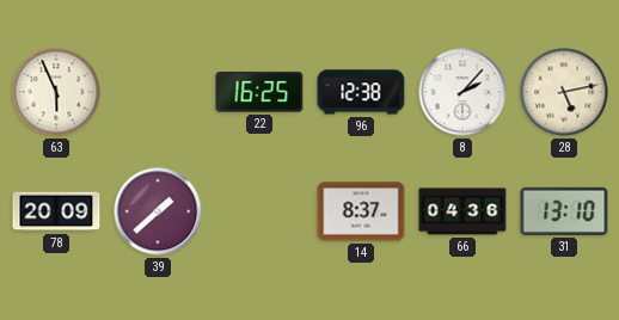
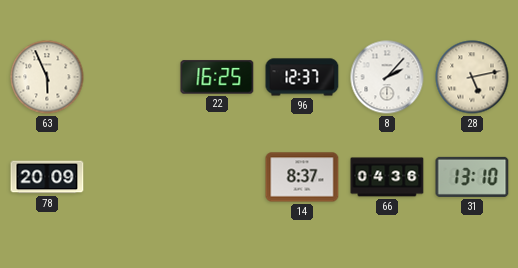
96: 12:38 -> 12:37 (302, 77)
39: 1:38 -> none (158, 211)
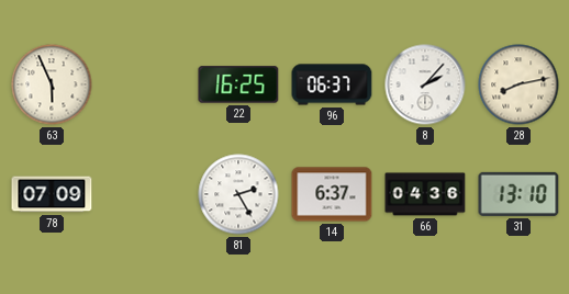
96: 12:37 -> 06:37 (332, 84)
28: 5:13 -> 8:13 (518, 84)
78: 20:09 -> 07:09 (52, 194)
81: none -> 2:25 (238, 194)
14: 8:37 -> 6:37 (332, 194)
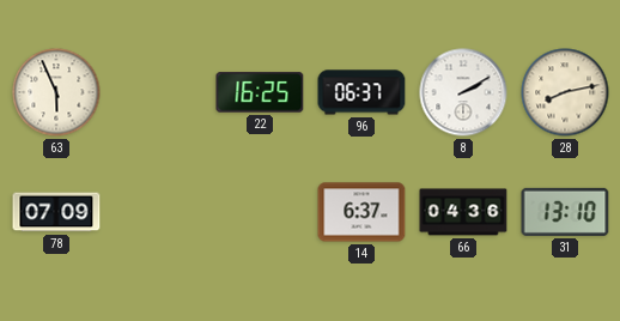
8: 2:07 -> 2:10 (463, 92)
81: 2:25 -> none (238, 194)
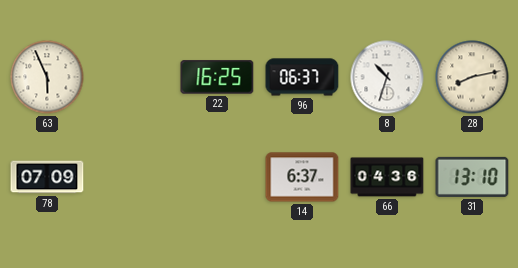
8: 2:10 -> 10:33 (387, 77)
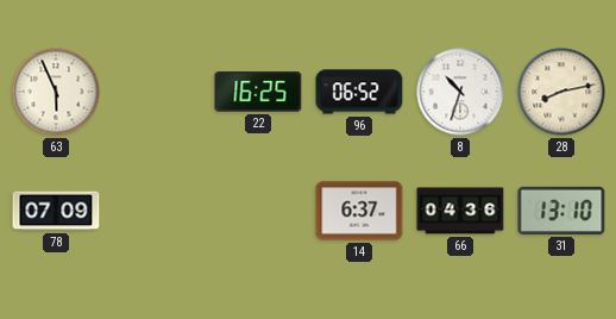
96: 06:37 -> 06:52 (359, 92)
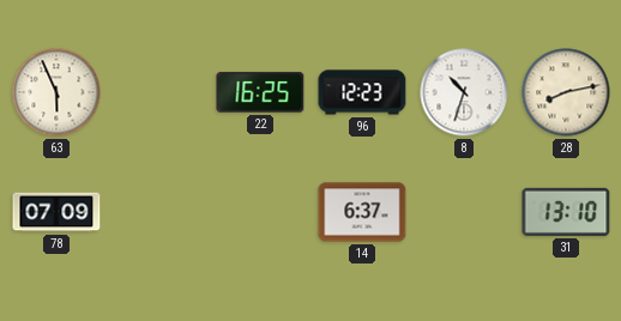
96: 06:52 -> 12:23 (362, 92)
66: 04:36 -> none (460, 211)
